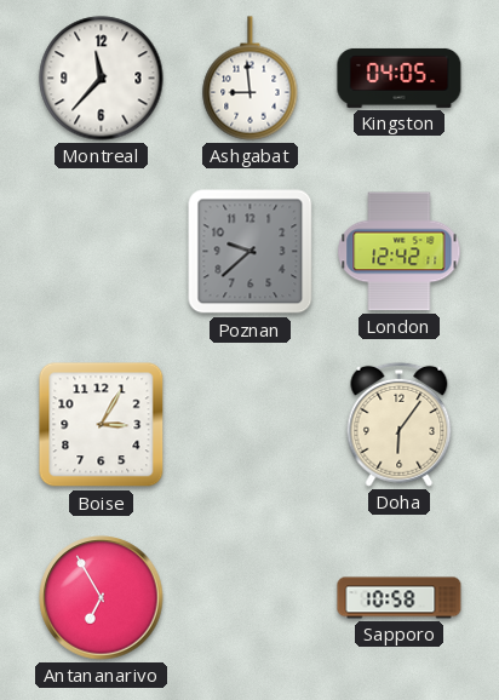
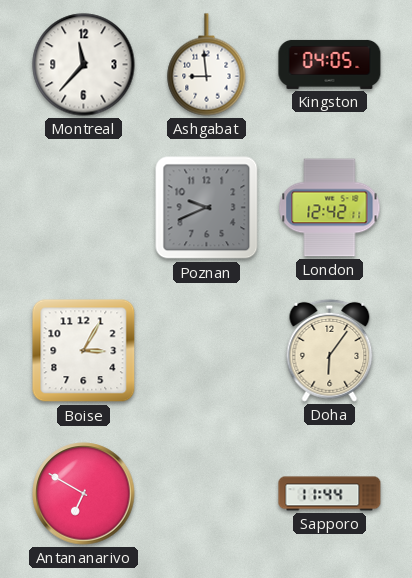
Poznan: 9:38 -> 9:41 (207, 208)
Antananarivo: 6:55 -> 6:50 (84, 494)
Sapporo: 10:58 -> 11:44 (330, 494)
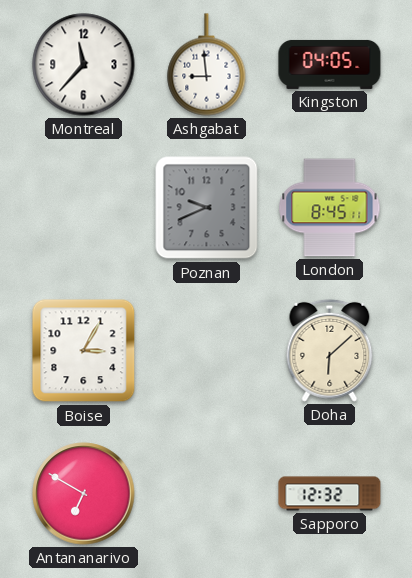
London: 12:42 -> 8:45 (330, 208)
Doha: 6:06 -> 6:08 (330, 350)
Sapporo: 11:44 -> 12:32 (330, 494)
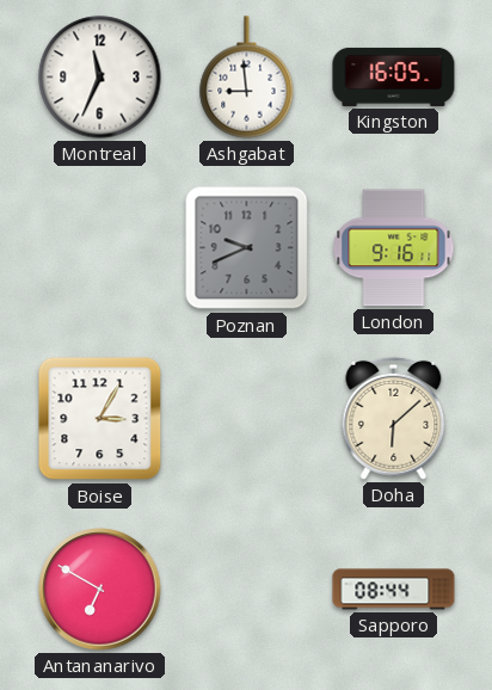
Montreal: 11:37 -> 11:34 (100, 78)
Kingston: 04:05 -> 16:05 (394, 76)
London: 8:45 -> 9:16 (394, 248)
Sapporo: 12:32 -> 08:44 (394, 590)
